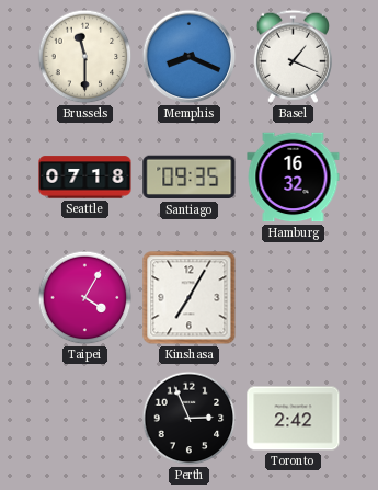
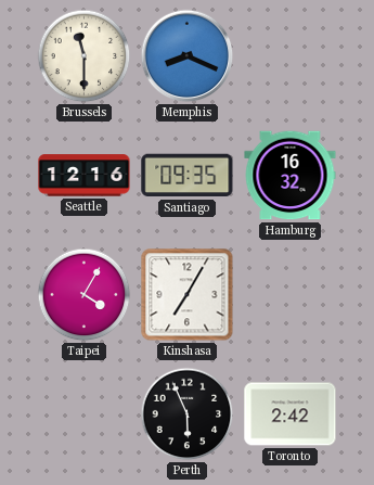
Basel: 1:19 -> none (293, 56)
Seattle: 07:18 -> 12:16 (85, 176)
Perth: 2:56 -> 5:56 (188, 414)
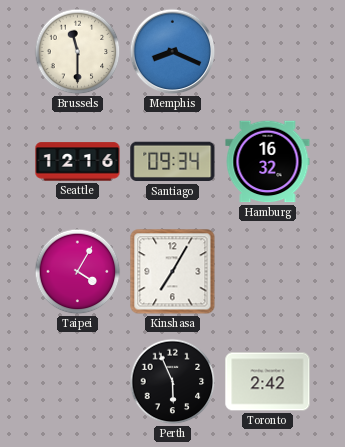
Santiago: 09:35 -> 09:34 (173, 162)
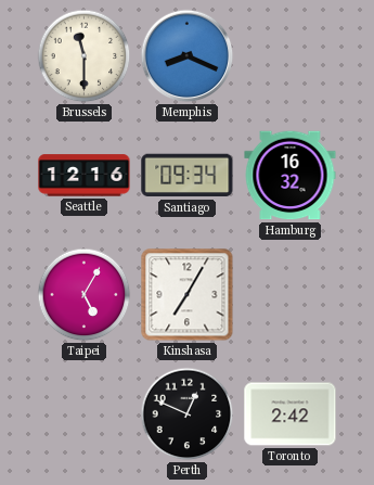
Taipei: 4:05 -> 5:05 (85, 295)
Perth: 5:56 -> 12:49 (188, 414)
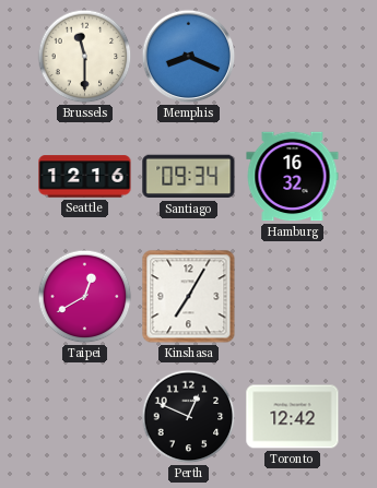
Taipei: 5:05 -> 12:40 (85, 297)
Toronto: 2:42 -> 12:42 (293, 417)
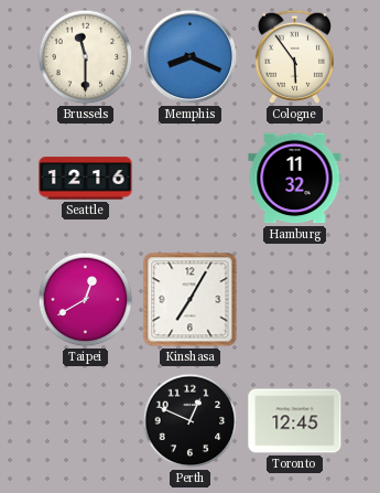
Cologne: none -> 5:54 (294, 56)
Santiago: 09:34 -> none (189, 177)
Hamburg: 16:32 -> 11:32 (295, 179)
Toronto: 12:42 -> 12:45 (295, 421)
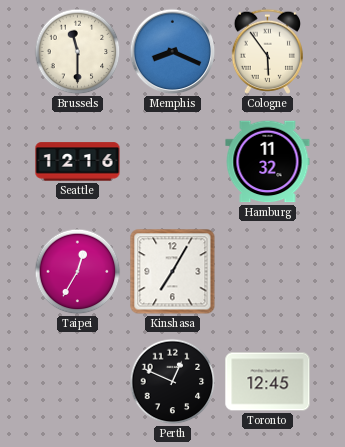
Taipei: 12:40 -> 12:35 (78, 272)
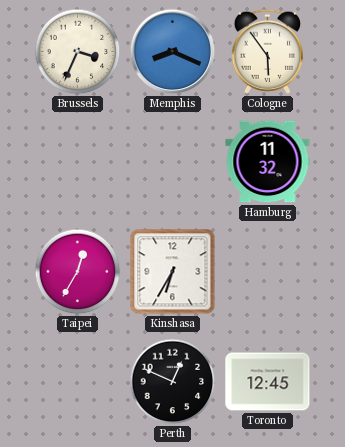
Brussels: 11:30 -> 3:34 (78, 52)
Seattle: 12:16 -> none (78, 162)
Kinshasa: 7:05 -> 6:35 (173, 272)
